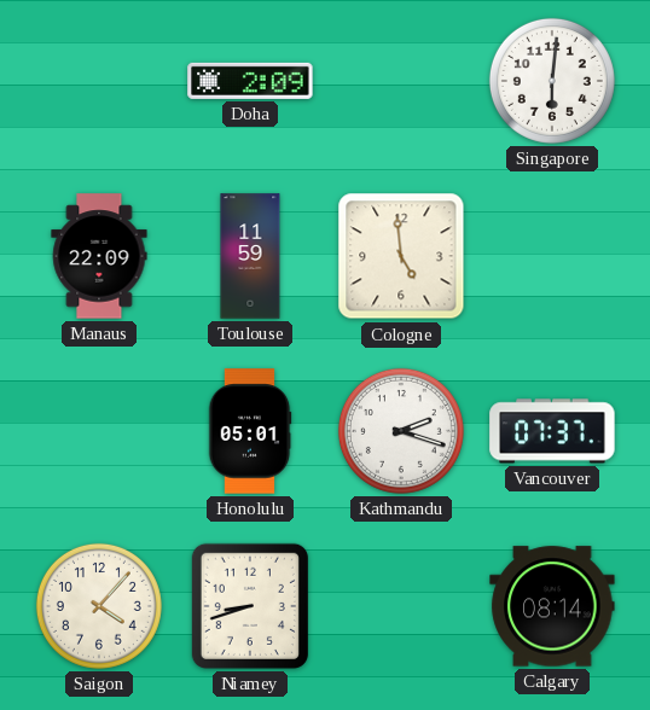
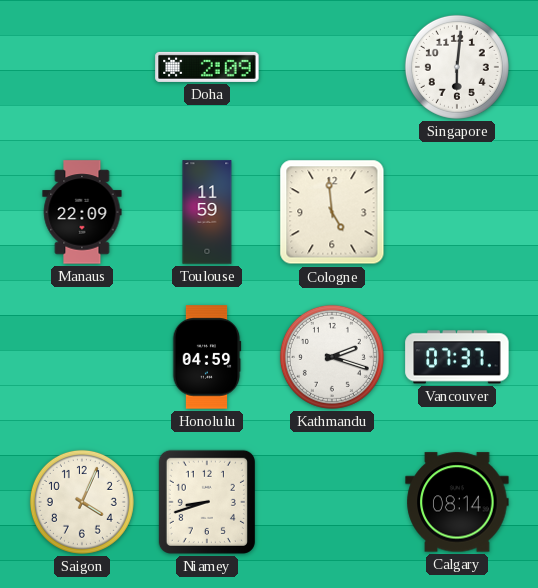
Honolulu: 05:01 -> 04:59 (207, 357)
Saigon: 4:07 -> 4:04 (82, 502)
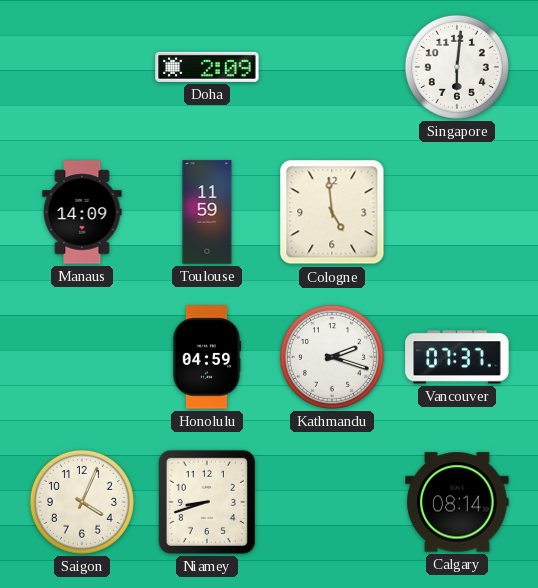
Manaus: 22:09 -> 14:09 (82, 212)
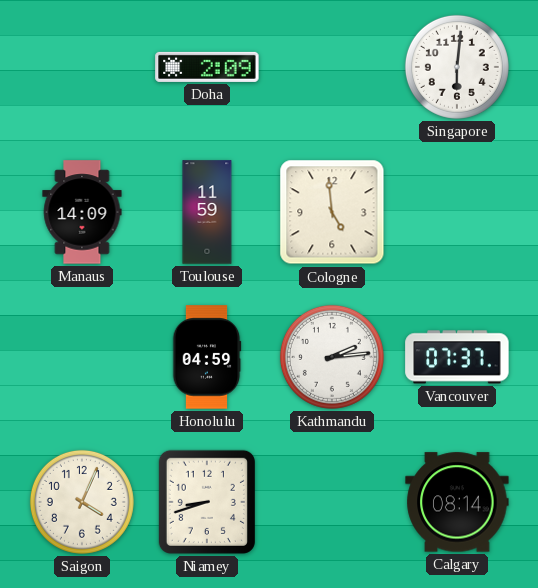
Kathmandu: 2:18 -> 2:14 (332, 357)
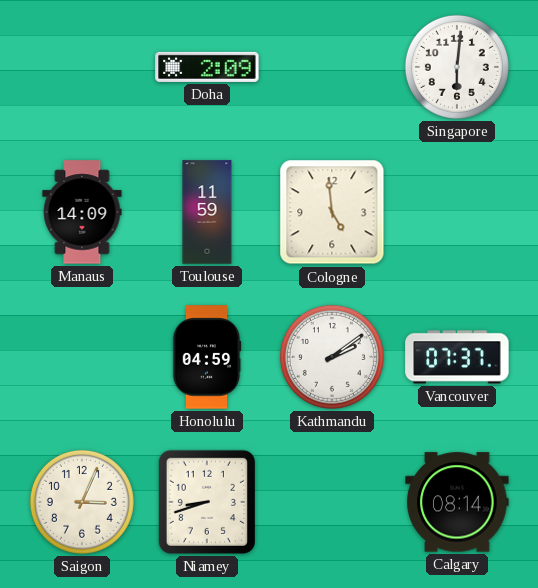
Kathmandu: 2:14 -> 2:09 (332, 357)
Saigon: 4:04 -> 3:04 (82, 502)
